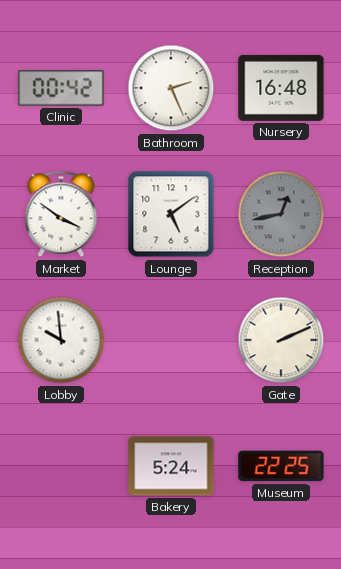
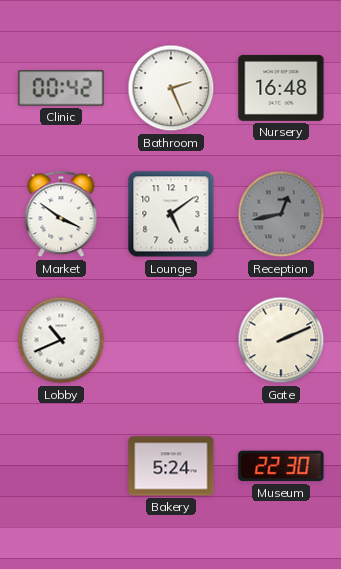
Lobby: 9:59 -> 10:41 (61, 340)
Museum: 22:25 -> 22:30 (281, 466)
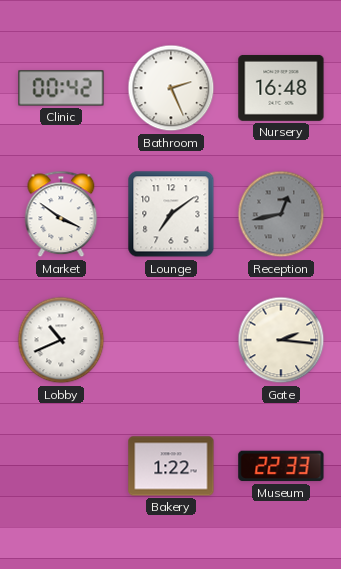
Lounge: 5:09 -> 7:09 (171, 214)
Gate: 2:11 -> 2:16 (281, 340)
Bakery: 5:24 -> 1:22 (171, 466)
Museum: 22:30 -> 22:33 (281, 466)
